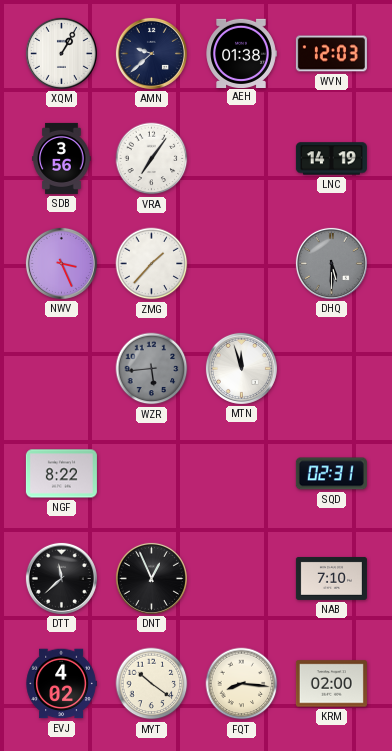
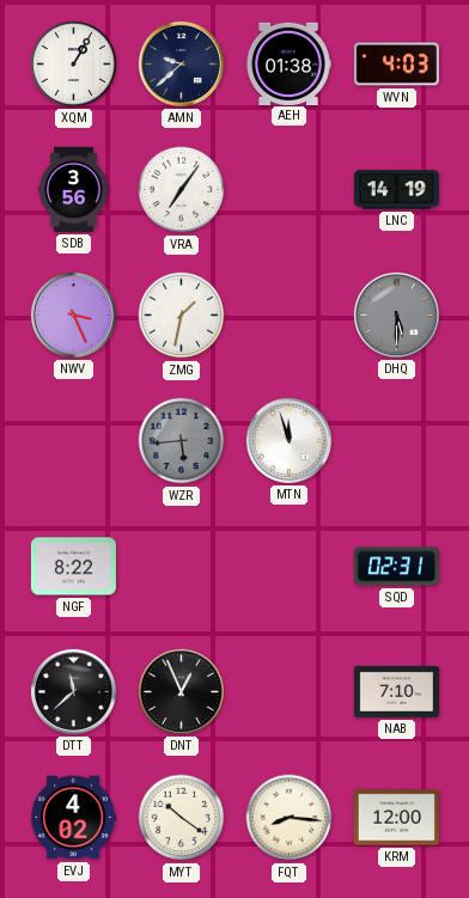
WVN: 12:03 -> 4:03 (396, 65)
ZMG: 1:37 -> 1:32 (182, 316)
KRM: 02:00 -> 12:00 (396, 818)
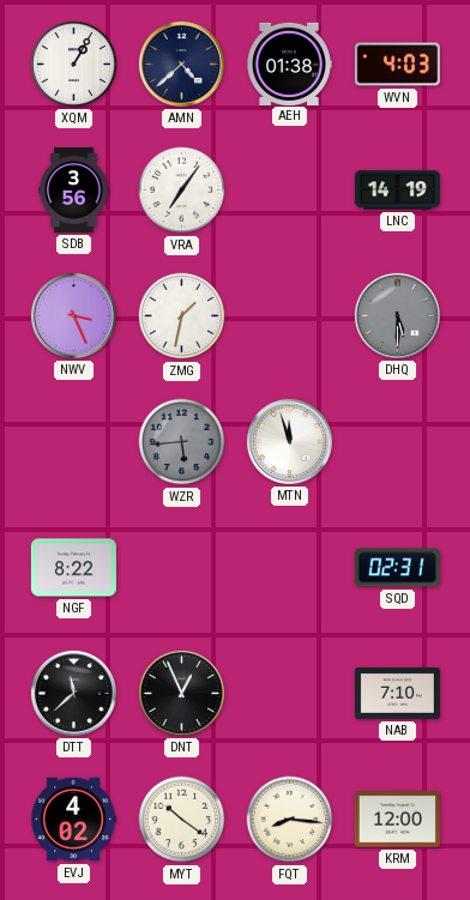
AMN: 9:38 -> 4:38 (181, 64)
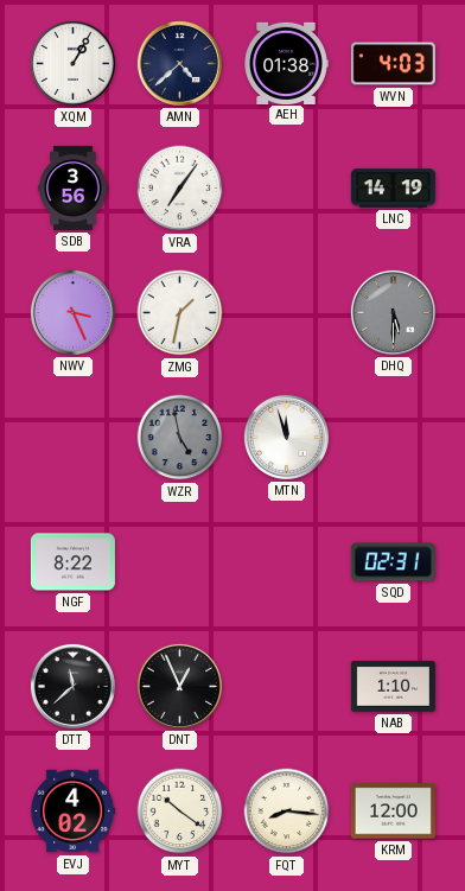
WZR: 5:44 -> 4:58 (180, 438)
NAB: 7:10 -> 1:10 (393, 686)
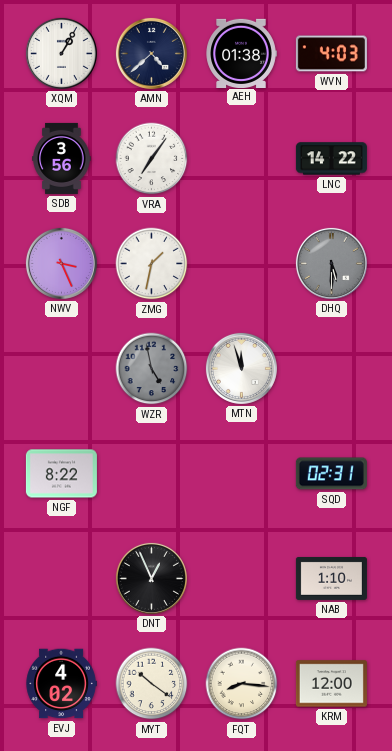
LNC: 14:19 -> 14:22 (331, 159)
DTT: 11:38 -> none (72, 686)
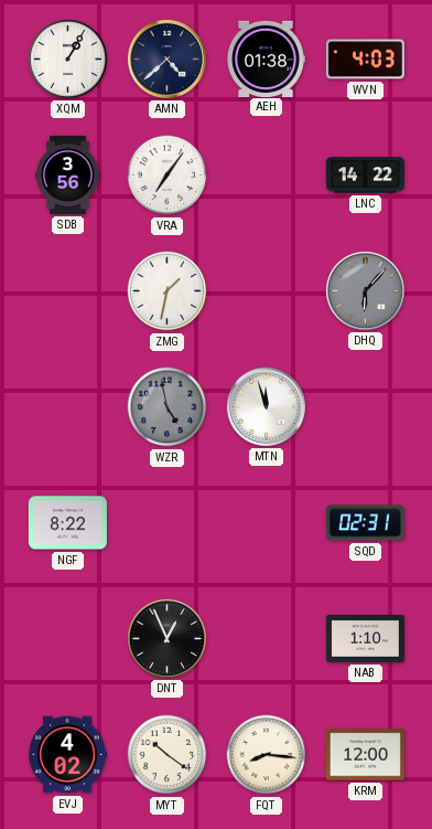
NWV: 3:26 -> none (61, 263)
DHQ: 5:30 -> 6:07 (365, 290)
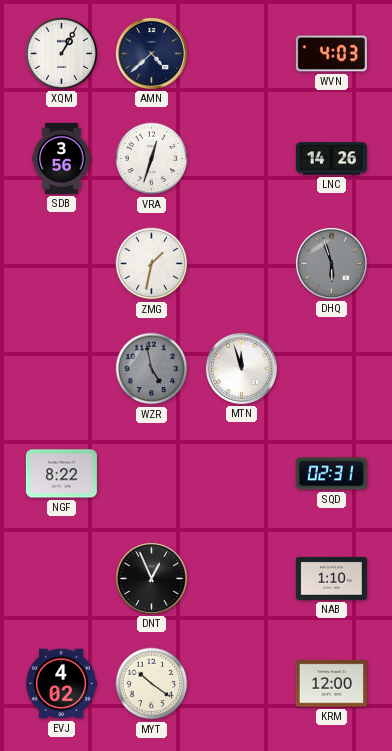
AEH: 01:38 -> none (266, 59)
VRA: 7:06 -> 12:33 (152, 159)
LNC: 14:22 -> 14:26 (331, 159)
DHQ: 6:07 -> 5:57 (331, 263)
FQT: 8:16 -> none (267, 755)
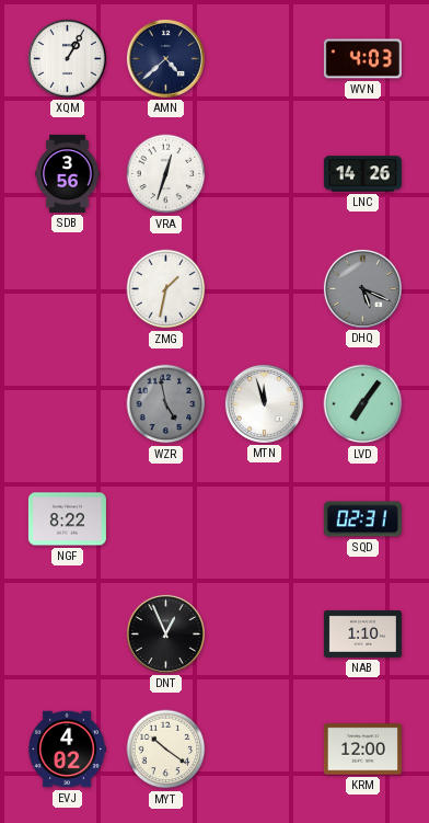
DHQ: 5:57 -> 5:19 (362, 288)
LVD: none -> 7:06 (363, 404)
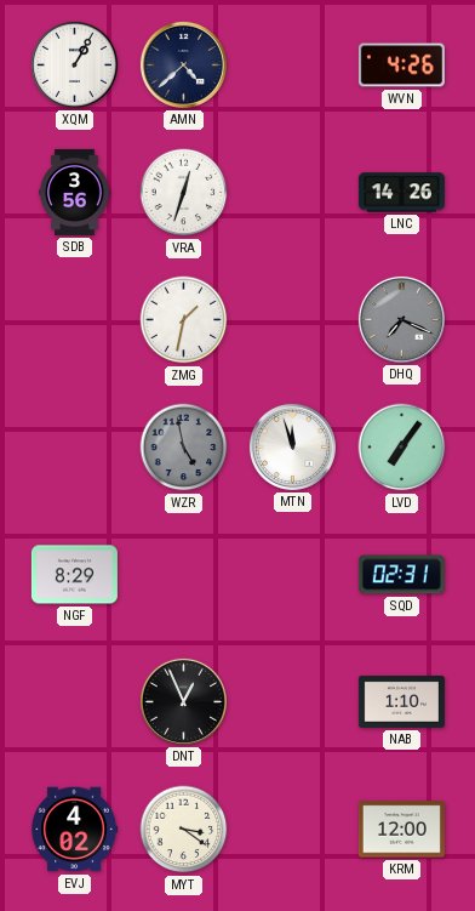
WVN: 4:03 -> 4:26 (401, 66)
DHQ: 5:19 -> 7:19 (401, 319)
NGF: 8:22 -> 8:29 (74, 575)
MYT: 10:21 -> 3:21 (184, 830)
